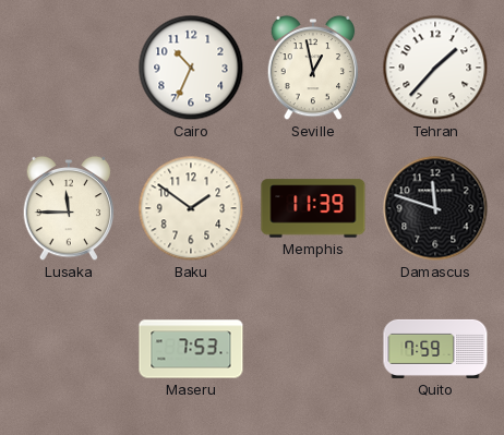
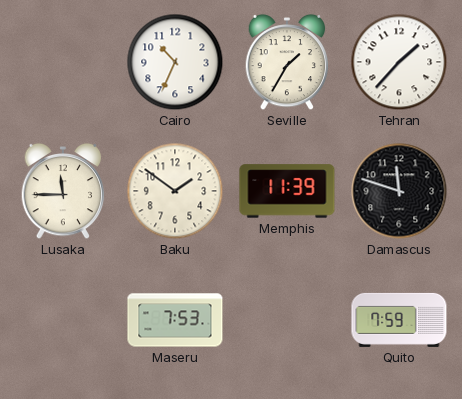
Seville: 12:58 -> 1:35 (287, 62)
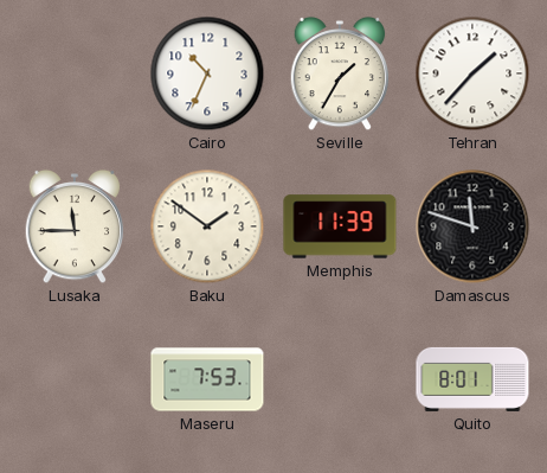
Quito: 7:59 -> 8:01 (472, 379)
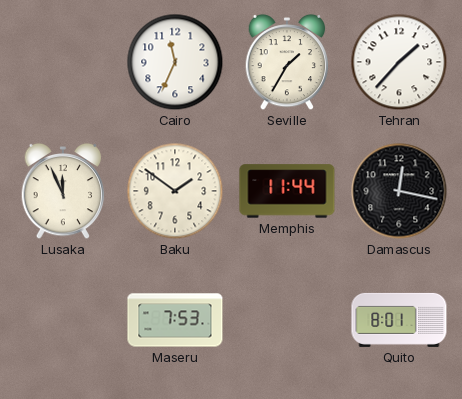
Cairo: 10:34 -> 11:34 (175, 62)
Lusaka: 11:45 -> 11:56 (63, 191)
Memphis: 11:39 -> 11:44 (287, 191)
Damascus: 11:48 -> 12:17 (399, 191)
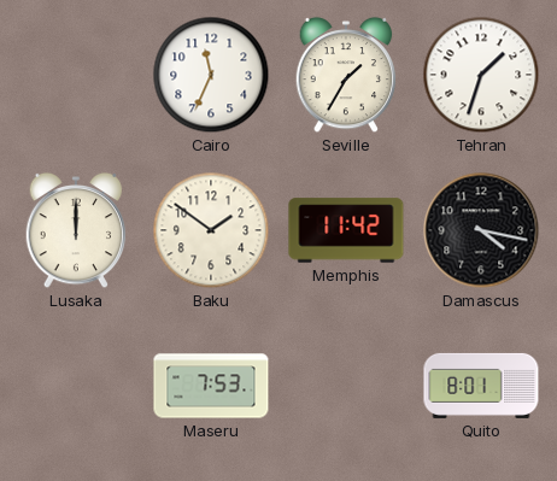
Tehran: 1:37 -> 1:33 (481, 75)
Lusaka: 11:56 -> 12:00 (76, 230)
Memphis: 11:44 -> 11:42 (346, 230)
Damascus: 12:17 -> 4:17 (481, 230)
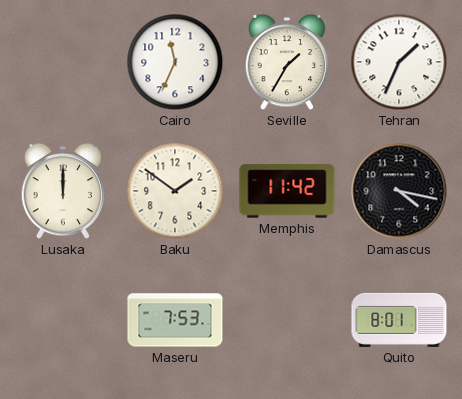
Tehran: 1:33 -> 1:34 (399, 62)
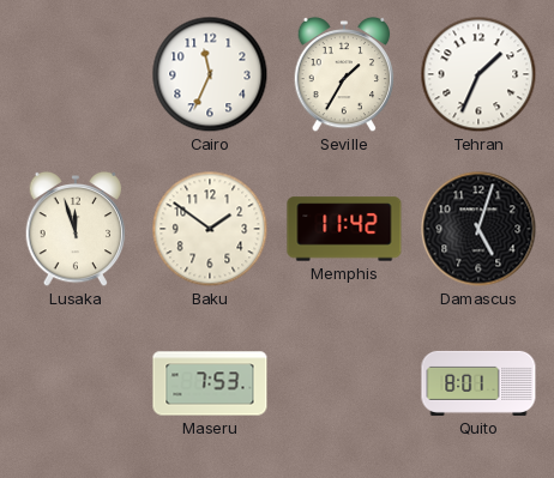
Lusaka: 12:00 -> 11:57 (76, 229)
Damascus: 4:17 -> 5:03 (478, 229)
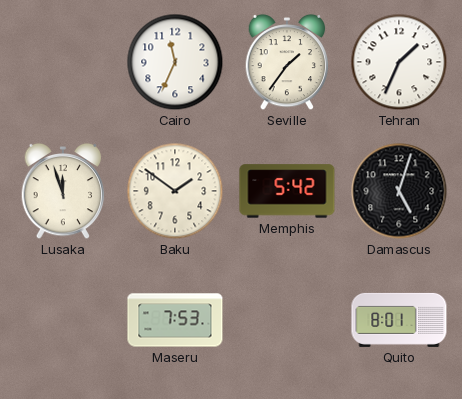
Seville: 1:35 -> 1:36 (287, 62)
Memphis: 11:42 -> 5:42 (287, 191)
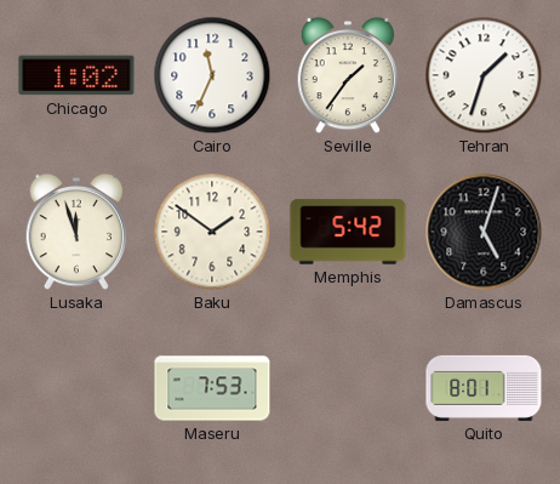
Chicago: none -> 1:02 (76, 75)
Tehran: 1:34 -> 1:33 (484, 75)
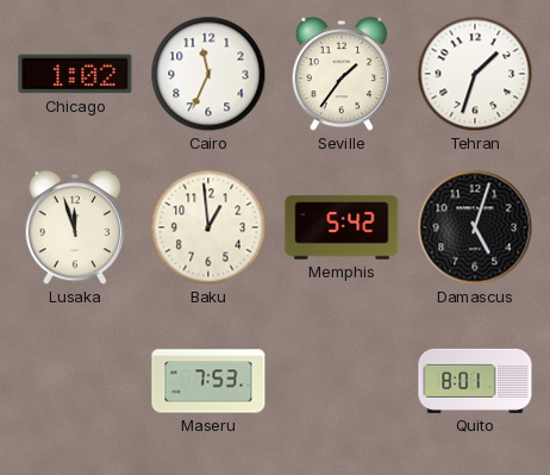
Baku: 1:51 -> 12:59 (208, 227)
